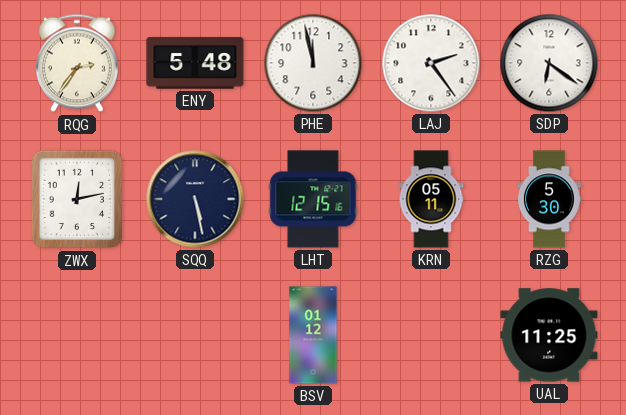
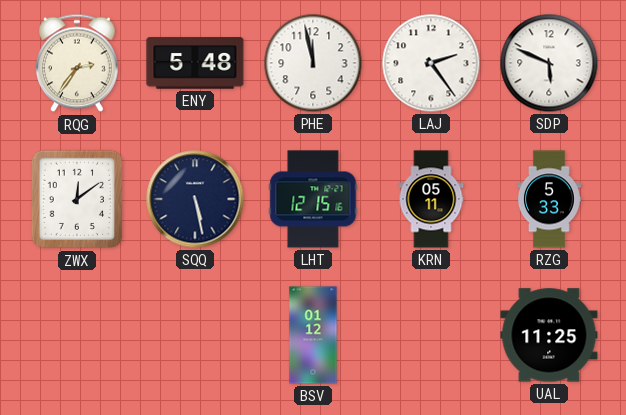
SDP: 6:21 -> 5:49 (549, 63)
ZWX: 12:13 -> 12:09 (76, 199)
RZG: 5:30 -> 5:33 (549, 199)
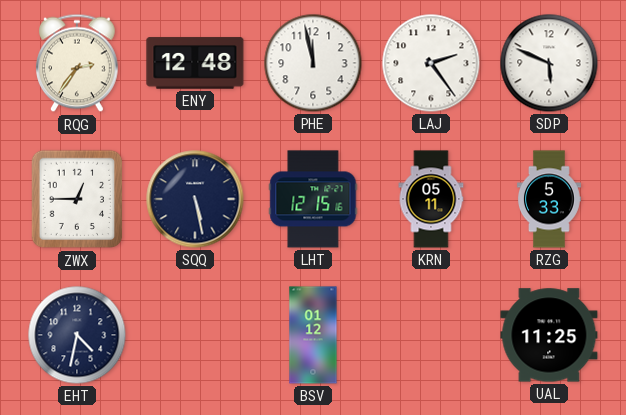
ENY: 5:48 -> 12:48 (195, 63)
ZWX: 12:09 -> 12:45 (76, 199)
EHT: none -> 4:32 (77, 335)
